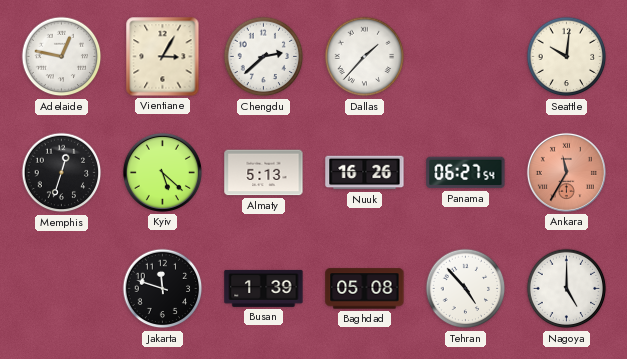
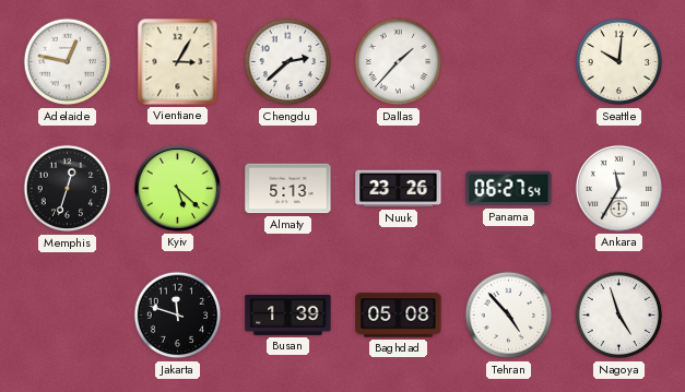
Nuuk: 16:26 -> 23:26 (399, 189)
Ankara dial: salmon -> white (618, 188)
Nagoya: 5:00 -> 4:57 (619, 316)
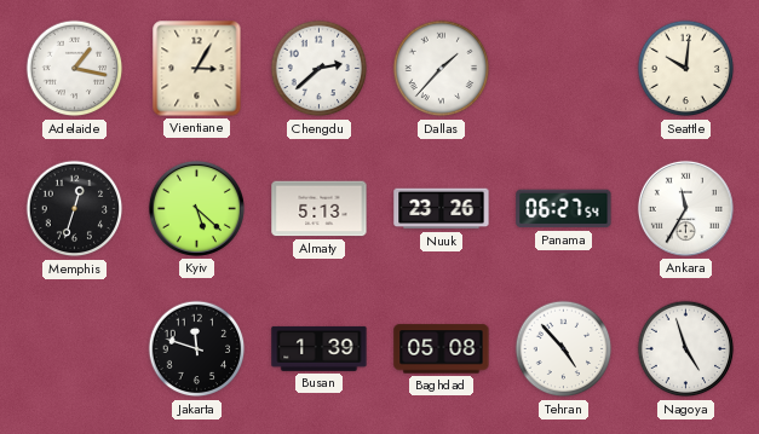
Adelaide: 12:47 -> 1:17 (75, 69)
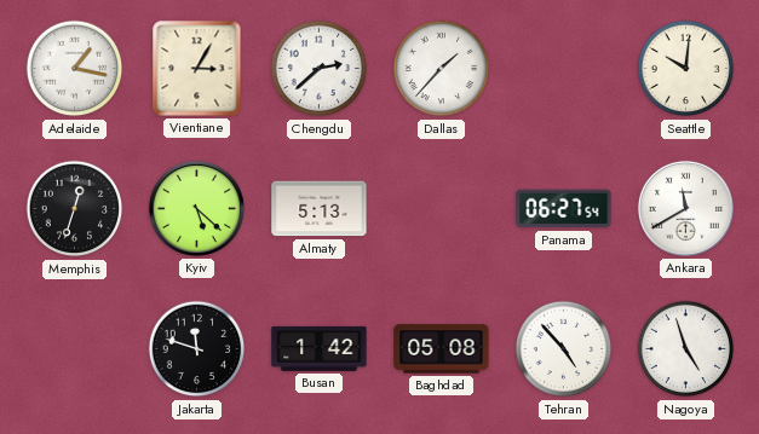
Nuuk: 23:26 -> none (442, 209)
Ankara: 11:35 -> 11:40 (685, 208)
Busan: 1:39 -> 1:42 (320, 348)
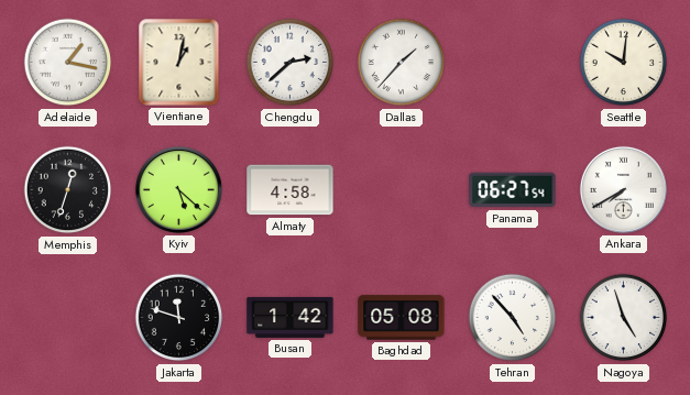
Vientiane: 3:05 -> 1:02 (179, 63)
Almaty: 5:13 -> 4:58 (291, 190)
Ankara: 11:40 -> 7:40 (623, 189)
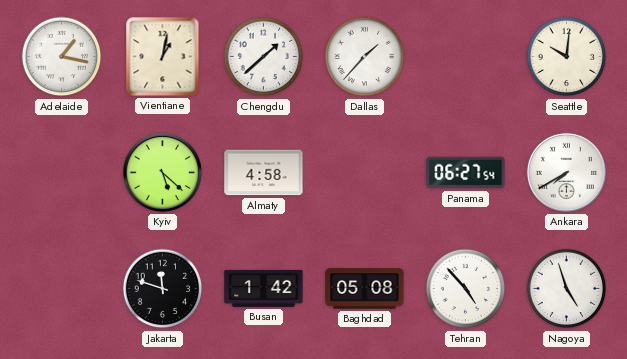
Chengdu: 2:38 -> 1:38 (264, 57)
Memphis: 12:33 -> none (68, 190)
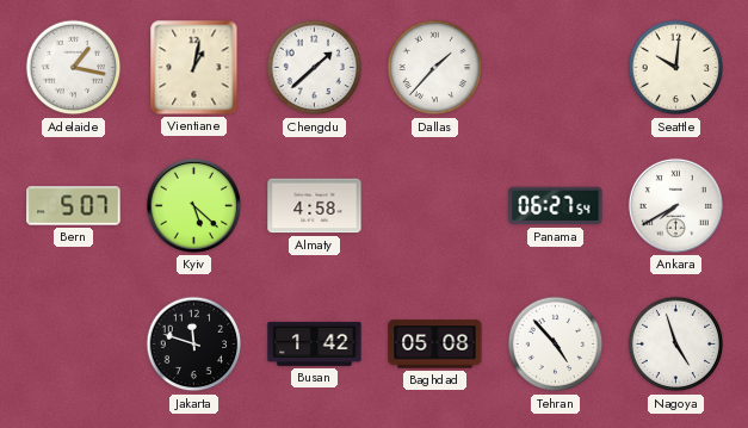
Bern: none -> 5:07 (74, 206)
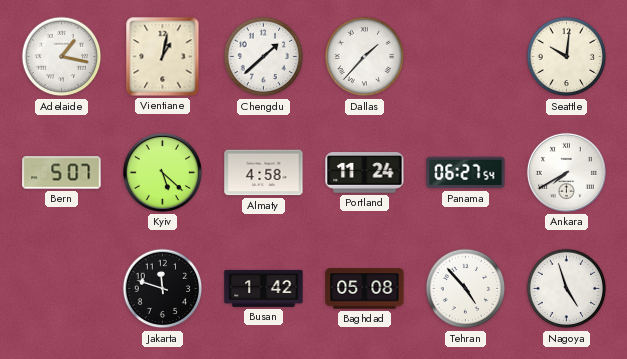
Portland: none -> 11:24 (365, 173)
